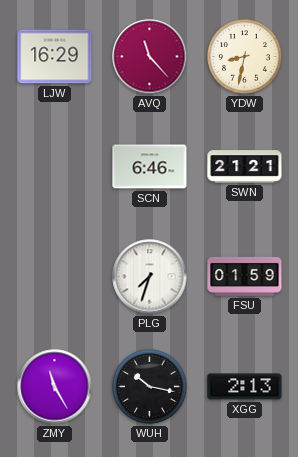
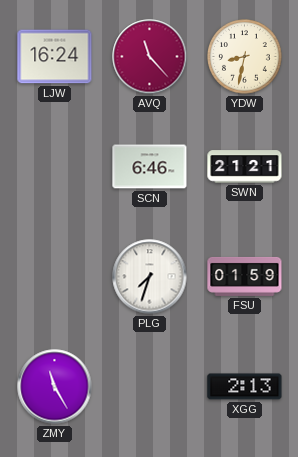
LJW: 16:29 -> 16:24 (55, 57)
WUH: 10:17 -> none (150, 387)
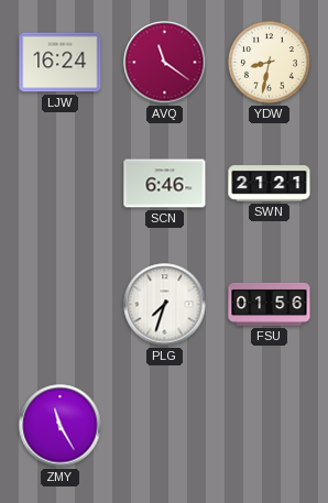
AVQ: 11:23 -> 11:21 (165, 63)
FSU: 01:59 -> 01:56 (270, 304)
XGG: 2:13 -> none (245, 387)
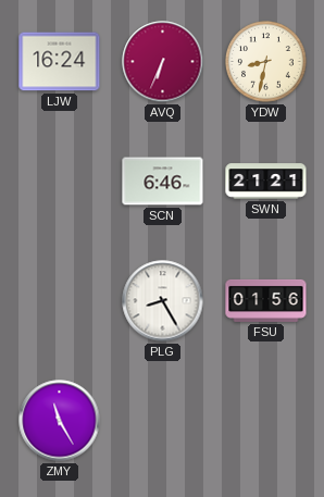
AVQ: 11:21 -> 6:34 (163, 62)
PLG: 7:33 -> 8:25 (163, 301)
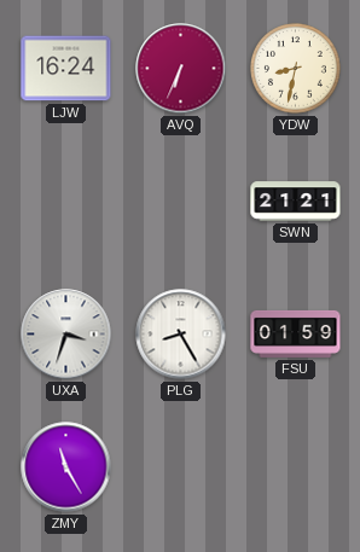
SCN: 6:46 -> none (163, 182)
UXA: none -> 3:33 (66, 335)
FSU: 01:56 -> 01:59 (296, 333)
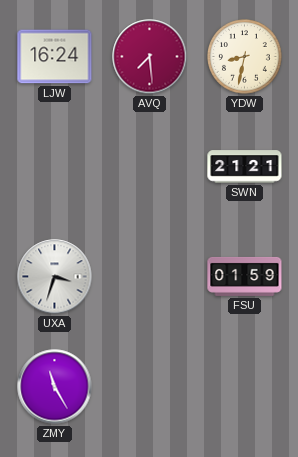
AVQ: 6:34 -> 7:29 (150, 57)
PLG: 8:25 -> none (181, 335)
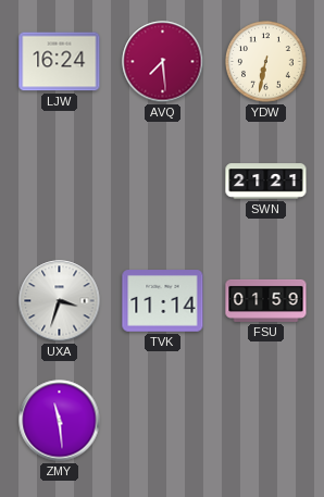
YDW: 8:32 -> 6:32 (266, 62)
TVK: none -> 11:14 (163, 301)
ZMY: 11:25 -> 11:29 (60, 421)
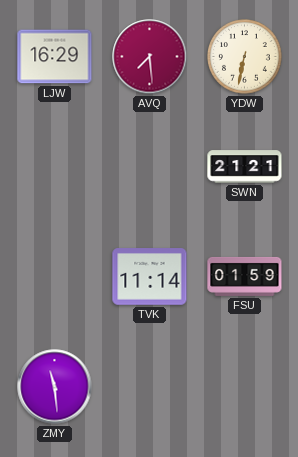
LJW: 16:24 -> 16:29 (55, 57)
UXA: 3:33 -> none (60, 301)
